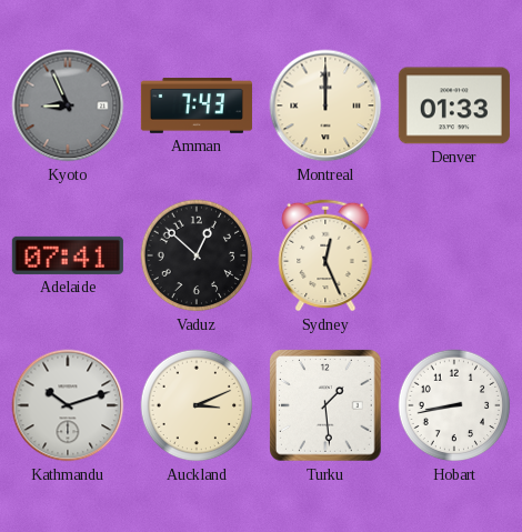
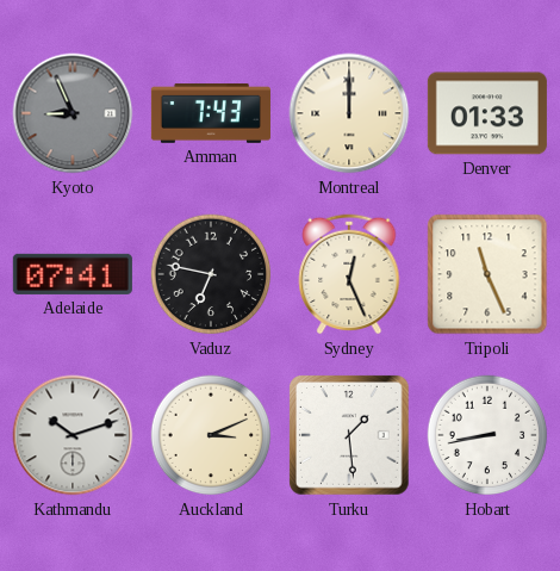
Vaduz: 12:52 -> 6:47 (211, 274)
Tripoli: none -> 11:26 (487, 274)
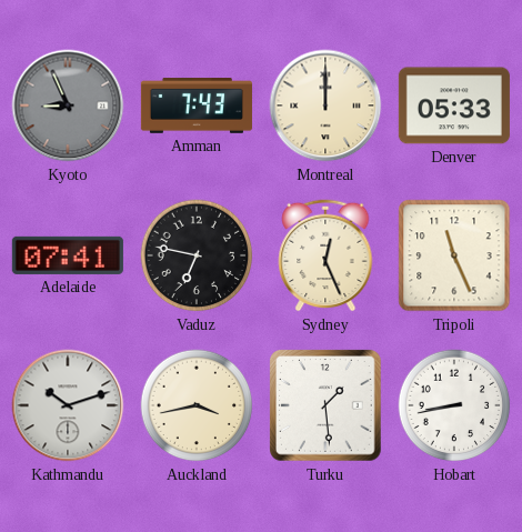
Denver: 01:33 -> 05:33 (454, 106)
Auckland: 3:11 -> 3:43 (197, 405)
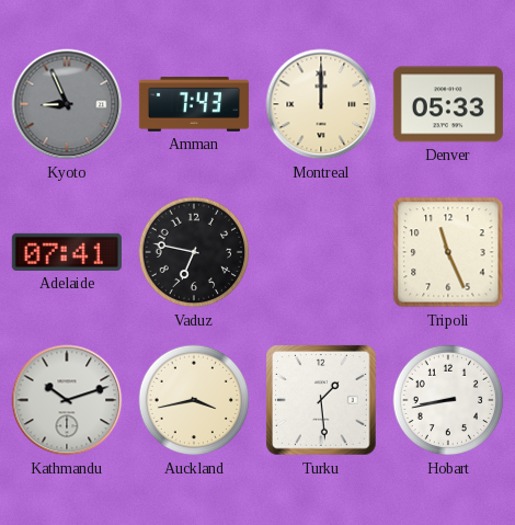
Sydney: 12:26 -> none (325, 255)
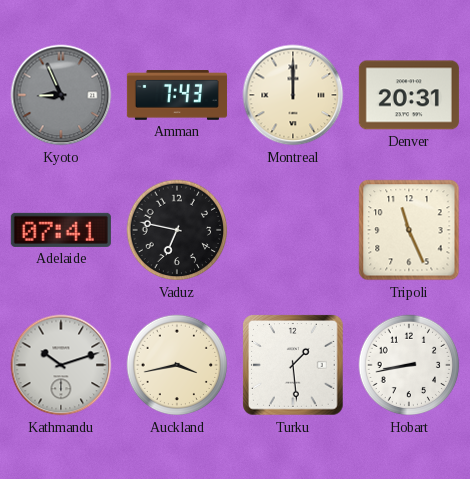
Denver: 05:33 -> 20:31 (409, 95)
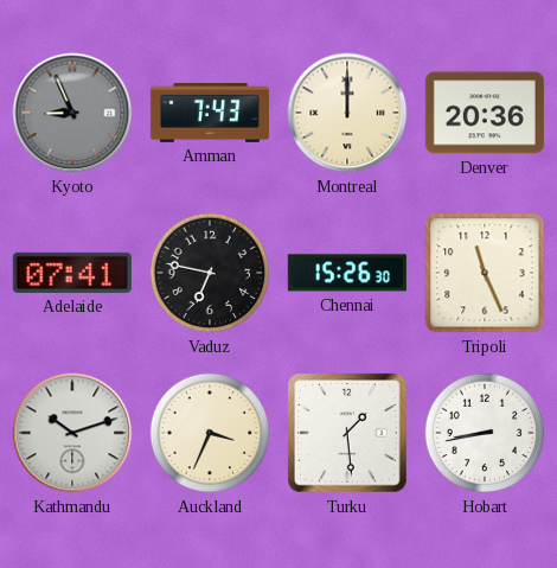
Denver: 20:31 -> 20:36 (485, 113)
Chennai: none -> 15:26 (347, 273)
Auckland: 3:43 -> 3:34 (210, 433)
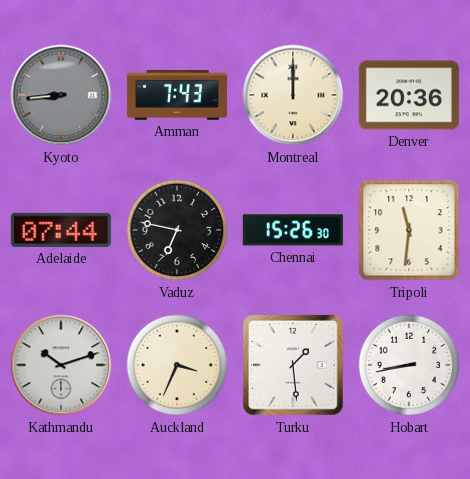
Kyoto: 8:56 -> 8:44 (61, 95)
Adelaide: 07:41 -> 07:44 (61, 230)
Tripoli: 11:26 -> 11:31 (409, 230)
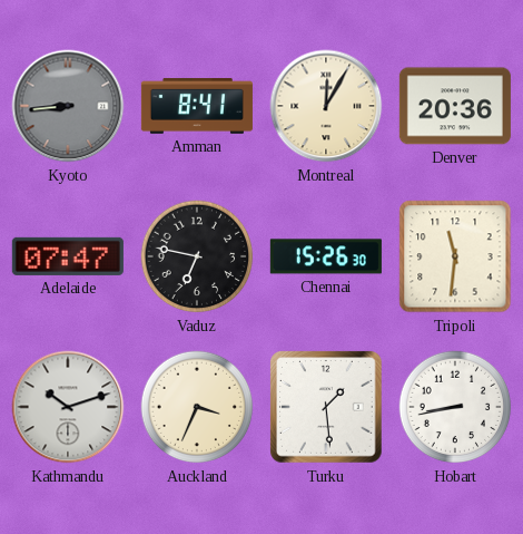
Amman: 7:43 -> 8:41 (197, 106)
Montreal: 12:00 -> 12:05 (326, 106)
Adelaide: 07:44 -> 07:47 (68, 256)
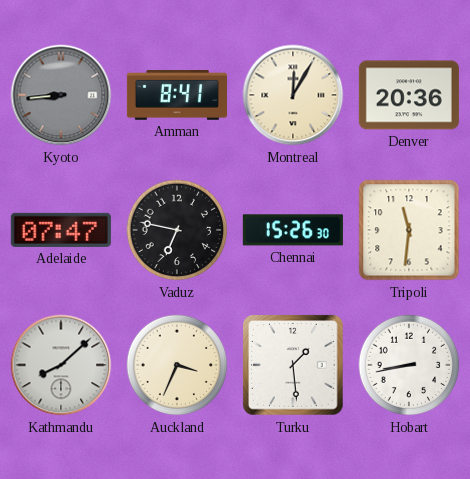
Kathmandu: 10:12 -> 8:08 (61, 365)
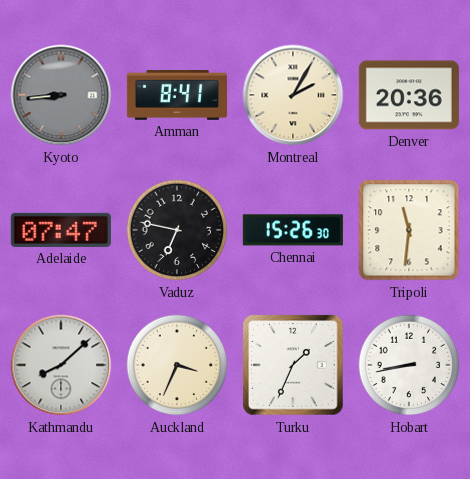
Montreal: 12:05 -> 2:05 (293, 95)
Turku: 1:29 -> 1:34 (293, 365)
